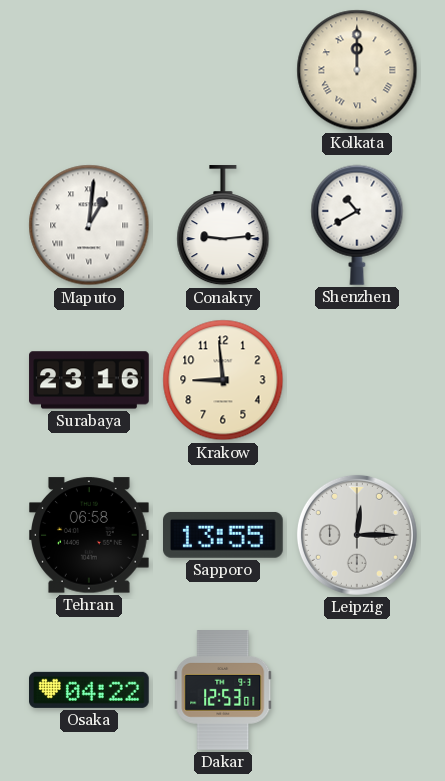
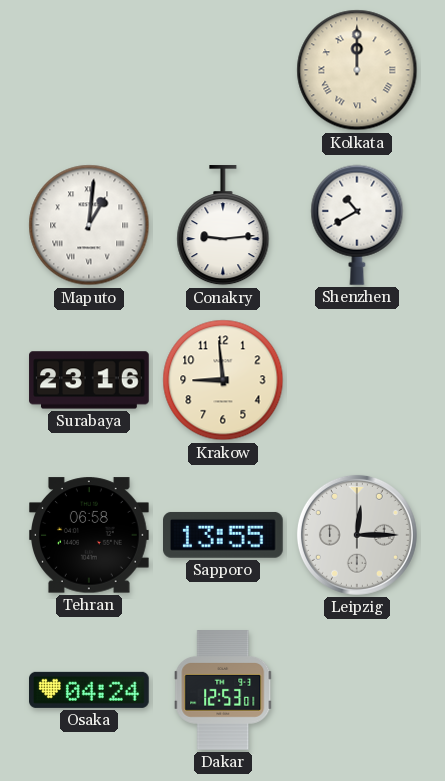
Osaka: 04:22 -> 04:24 (90, 690)
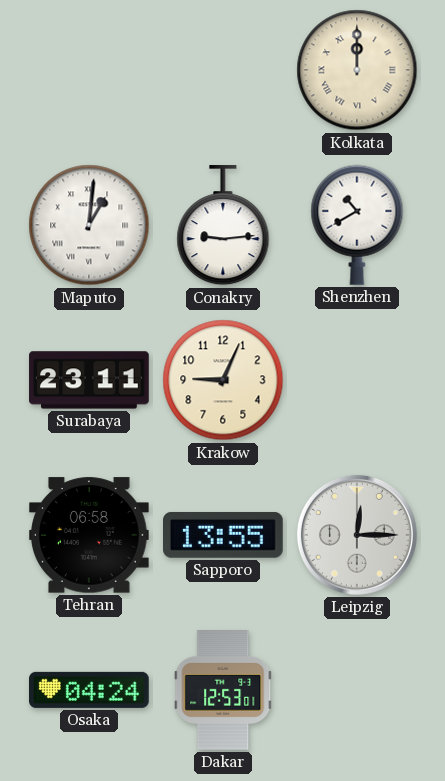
Surabaya: 23:16 -> 23:11 (89, 380)
Krakow: 8:59 -> 9:04 (223, 380)
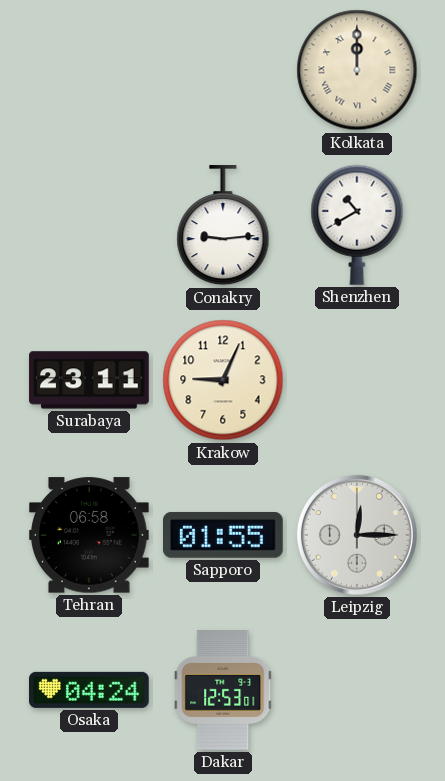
Maputo: 1:01 -> none (89, 225)
Sapporo: 13:55 -> 01:55 (224, 535)
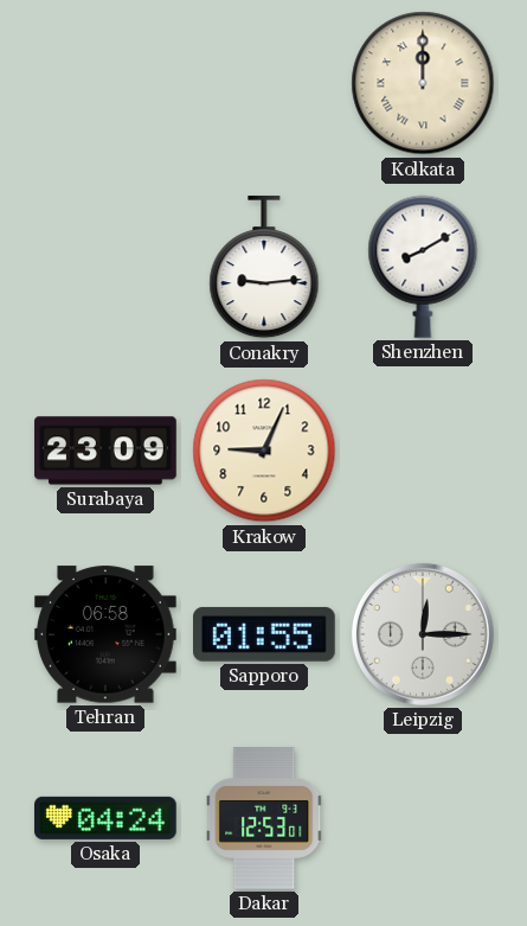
Shenzhen: 10:40 -> 8:10 (423, 267)
Surabaya: 23:11 -> 23:09 (105, 451)
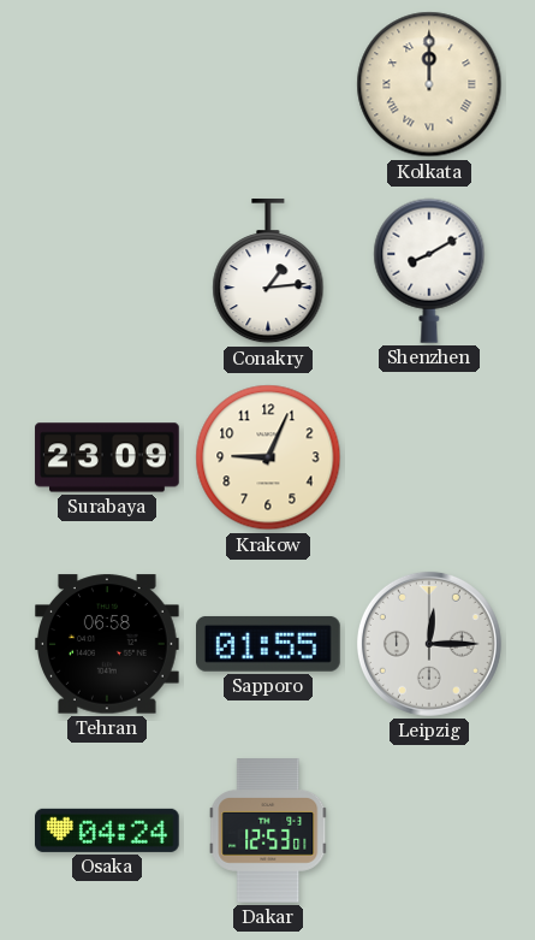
Conakry: 9:14 -> 1:14 (268, 272)
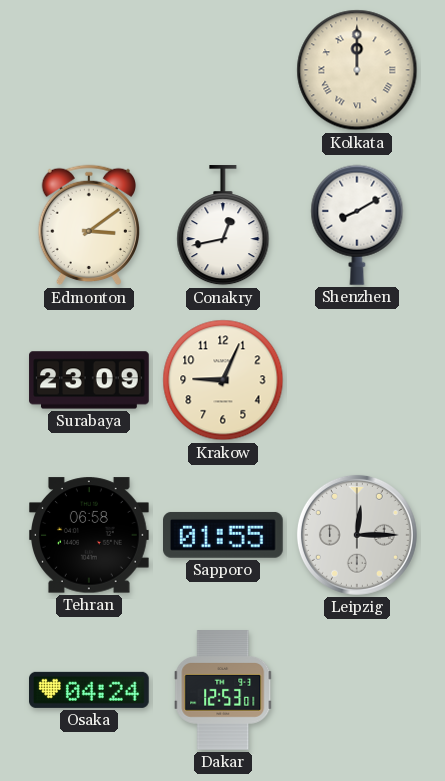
Edmonton: none -> 3:09 (88, 225)
Conakry: 1:14 -> 12:43 (223, 226)
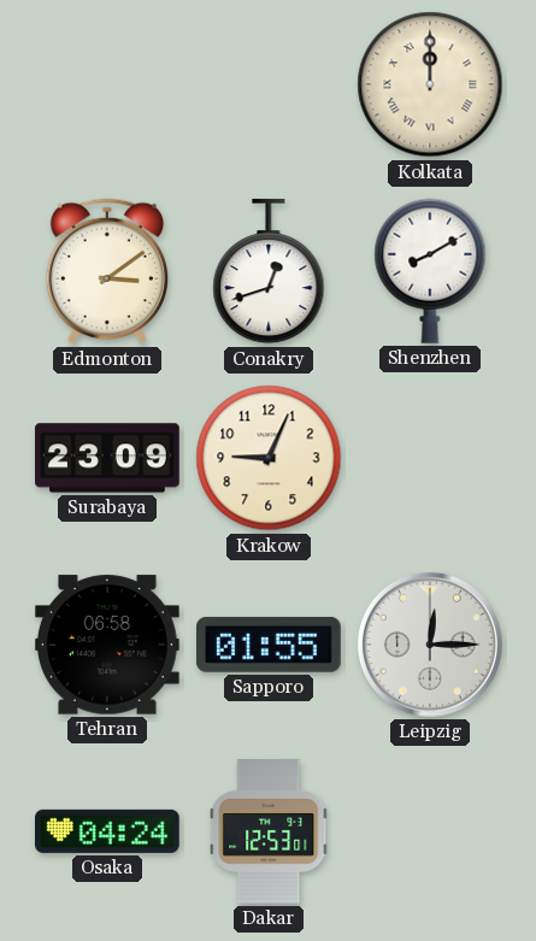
Conakry: 12:43 -> 12:42 (269, 272)
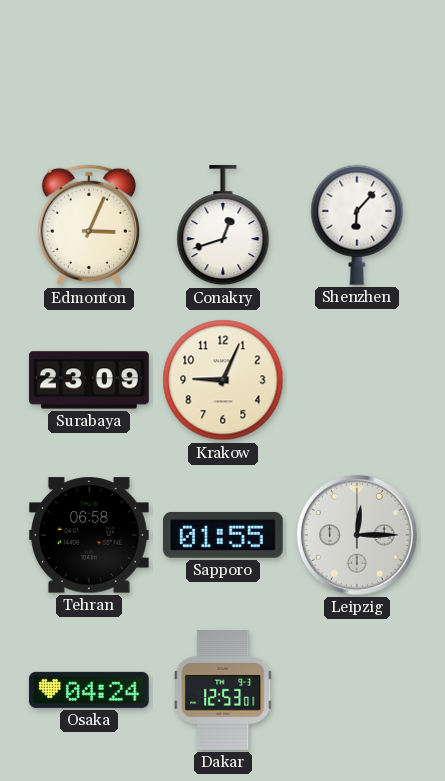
Kolkata: 12:00 -> none (430, 84)
Edmonton: 3:09 -> 3:04 (88, 225)
Shenzhen: 8:10 -> 6:07 (357, 225)
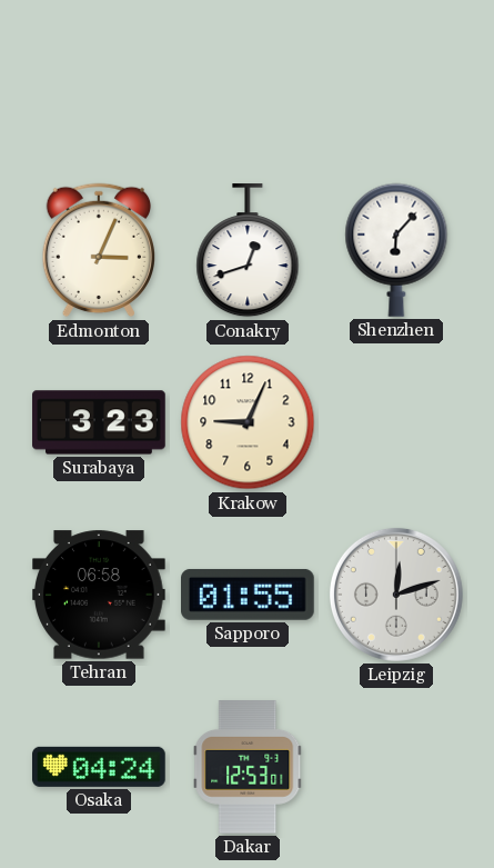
Surabaya: 23:09 -> 3:23 (99, 422)
Leipzig: 12:15 -> 12:12 (396, 595)
